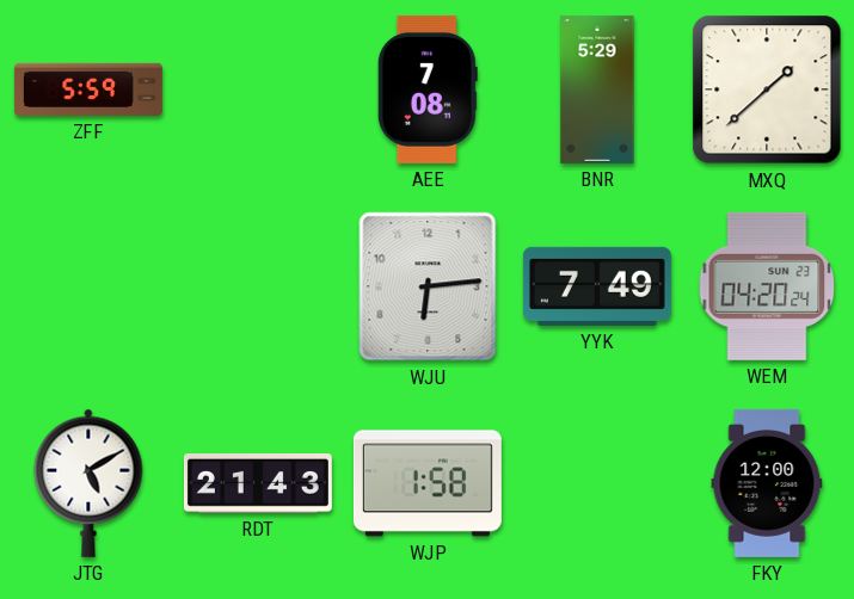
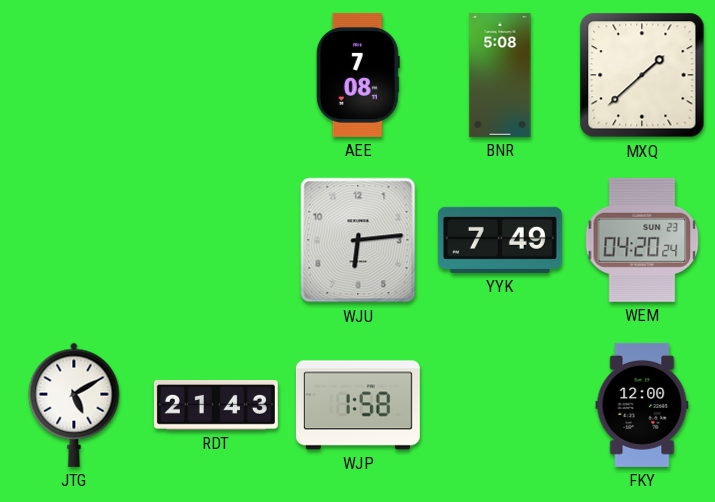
ZFF: 5:59 -> none (88, 89)
BNR: 5:29 -> 5:08 (500, 75)
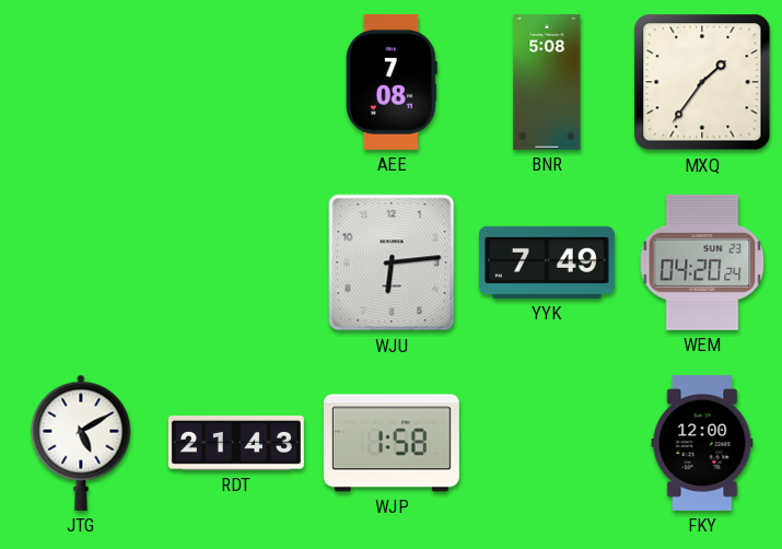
MXQ: 1:38 -> 1:36 (702, 82)
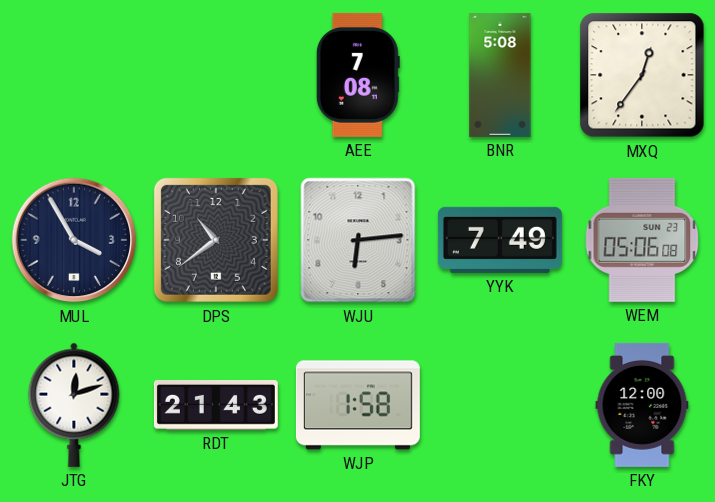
MXQ: 1:36 -> 12:36 (642, 75)
MUL: none -> 3:55 (74, 240)
DPS: none -> 10:39 (216, 240)
WEM: 04:20 -> 05:06 (642, 240)
JTG: 5:10 -> 12:12 (74, 405)
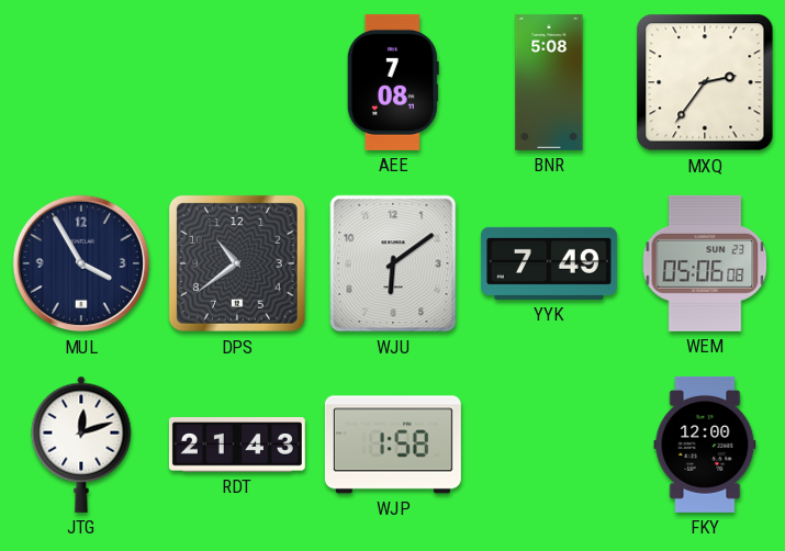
MXQ: 12:36 -> 2:36 (705, 82)
WJU: 6:14 -> 6:09 (393, 263)
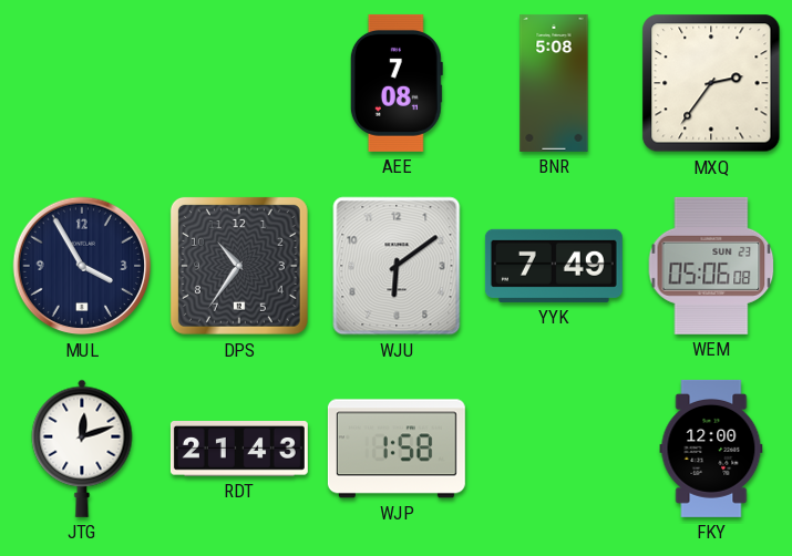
DPS: 10:39 -> 10:36 (239, 266)
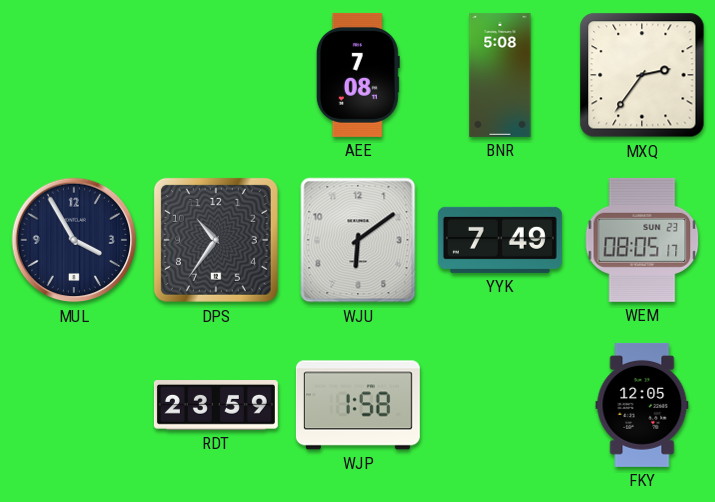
WEM: 05:06 -> 08:05 (642, 240)
JTG: 12:12 -> none (82, 449)
RDT: 21:43 -> 23:59 (216, 406)
FKY: 12:00 -> 12:05 (642, 405)
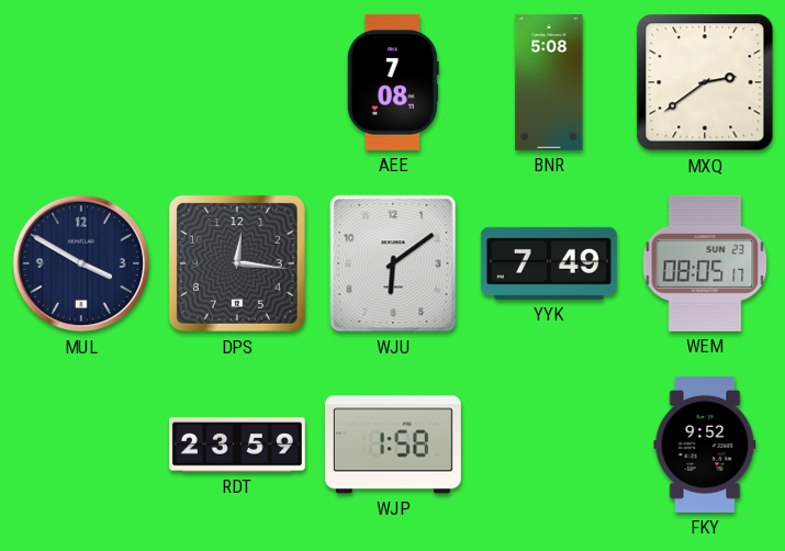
MXQ: 2:36 -> 2:39 (705, 82)
MUL: 3:55 -> 3:50 (81, 263)
DPS: 10:36 -> 12:16 (237, 263)
FKY: 12:05 -> 9:52 (705, 445)
